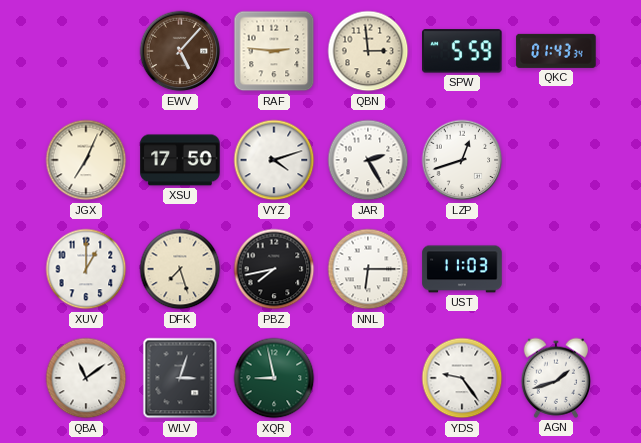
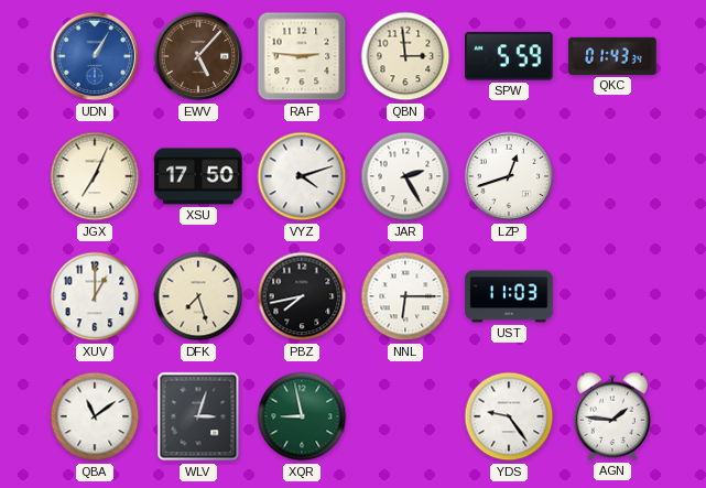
UDN: none -> 1:05 (95, 56)
AGN: 1:42 -> 1:46 (611, 416)
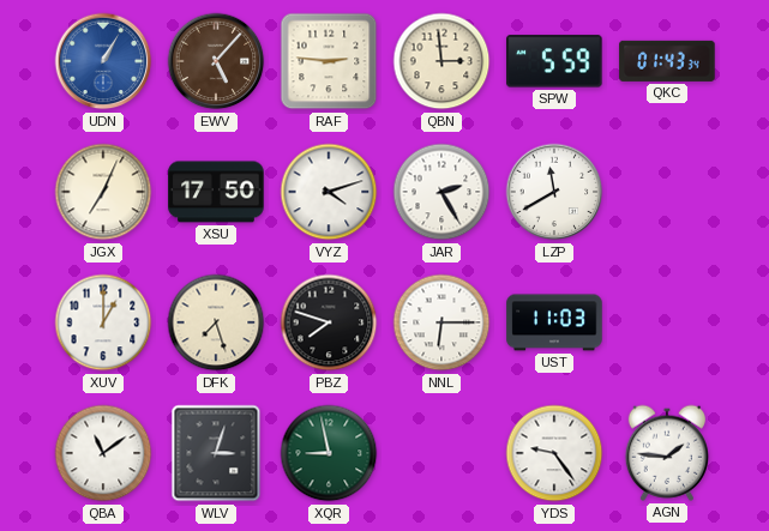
LZP: 12:42 -> 11:40 (554, 192)
PBZ: 7:43 -> 7:48 (329, 322)
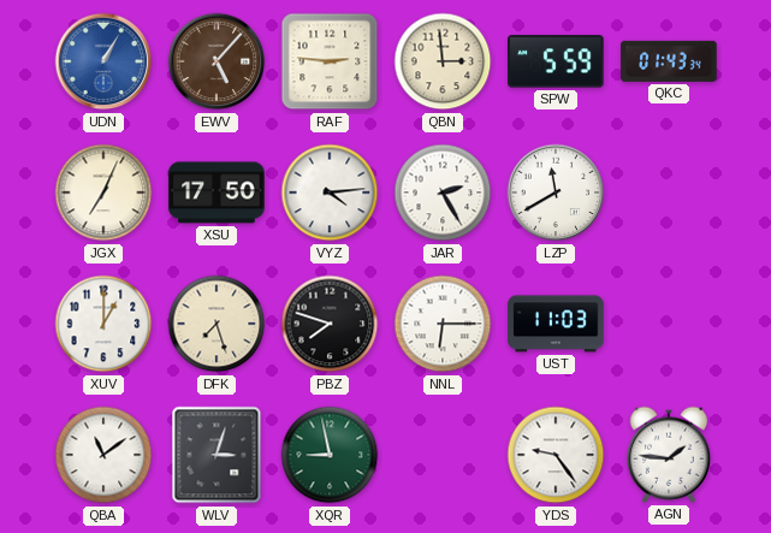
VYZ: 4:12 -> 4:14 (330, 193)
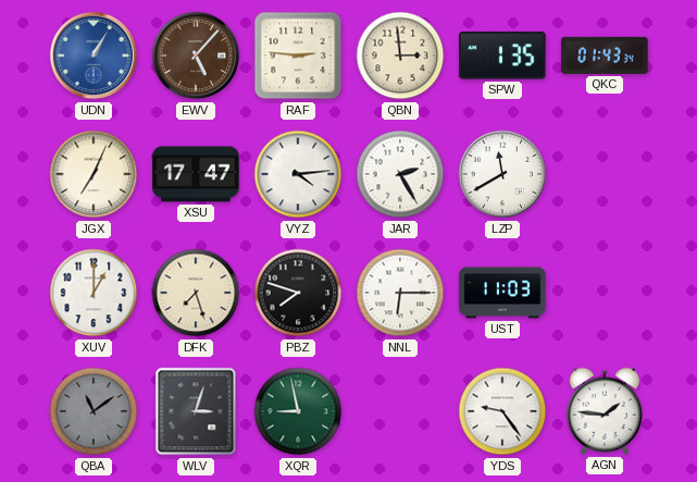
SPW: 5:59 -> 1:35 (502, 55)
XSU: 17:50 -> 17:47 (196, 174)
QBA dial: white -> grey (94, 411)
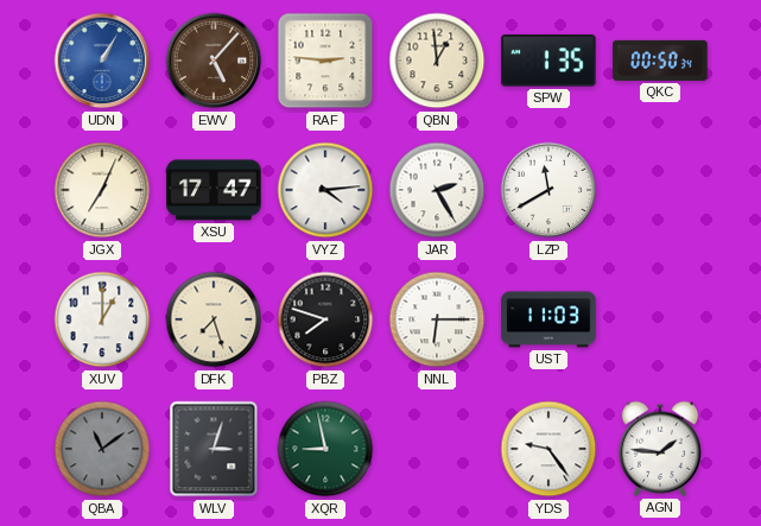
QBN: 2:59 -> 12:59 (437, 61)
QKC: 01:43 -> 00:50 (660, 61)
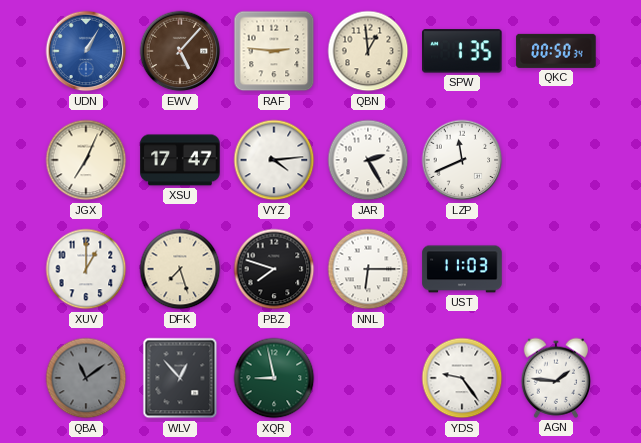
LZP: 11:40 -> 11:41 (462, 160)
WLV: 3:03 -> 12:53 (180, 378)
